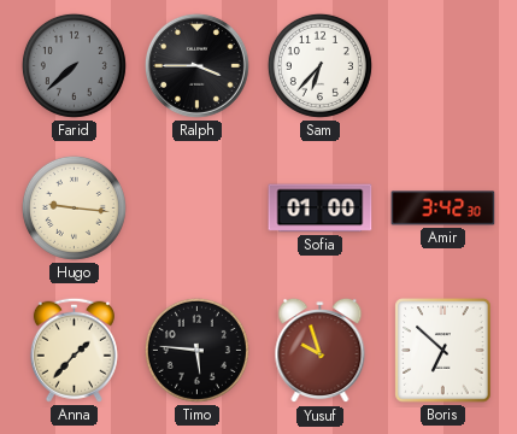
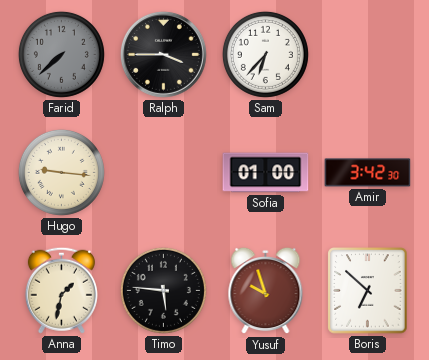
Anna: 1:37 -> 1:32 (61, 290)
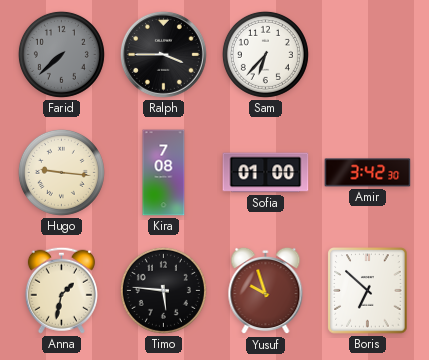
Kira: none -> 7:08 (164, 173)
